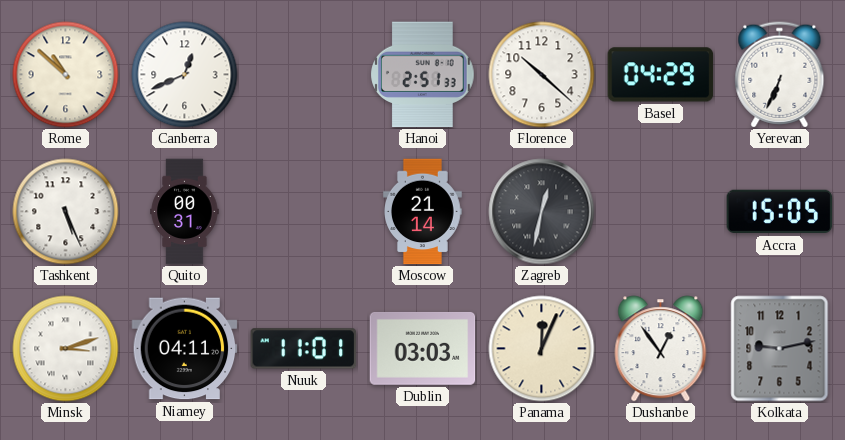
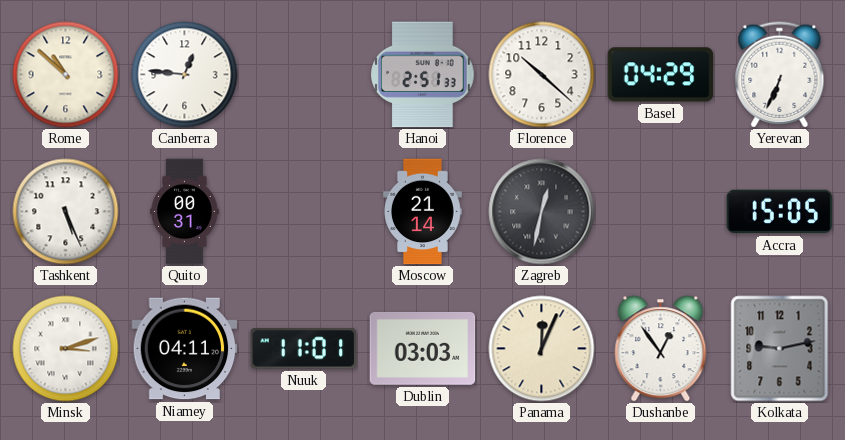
Canberra: 12:41 -> 12:46 (185, 75)
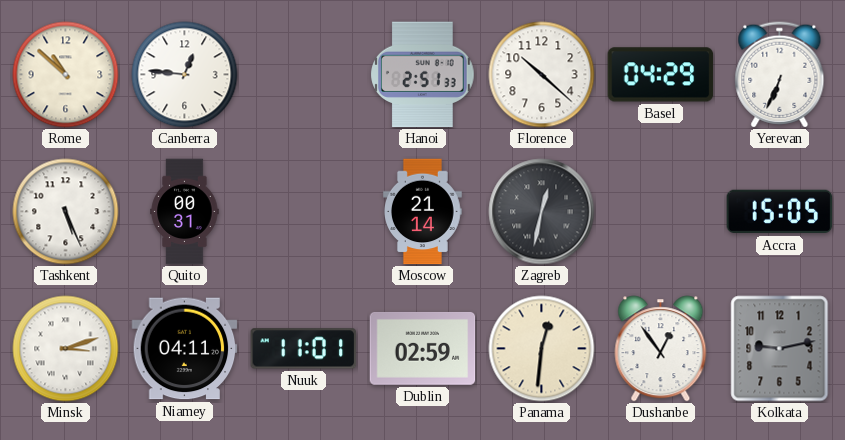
Dublin: 03:03 -> 02:59 (423, 348)
Panama: 12:04 -> 12:31 (542, 349)
